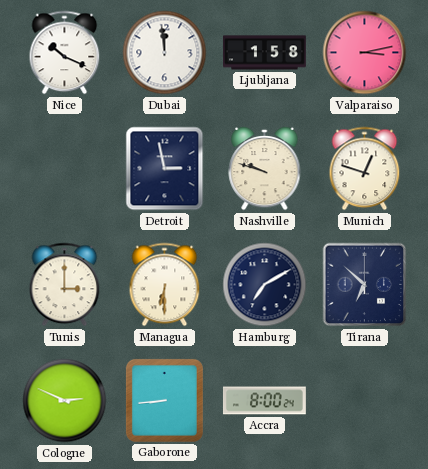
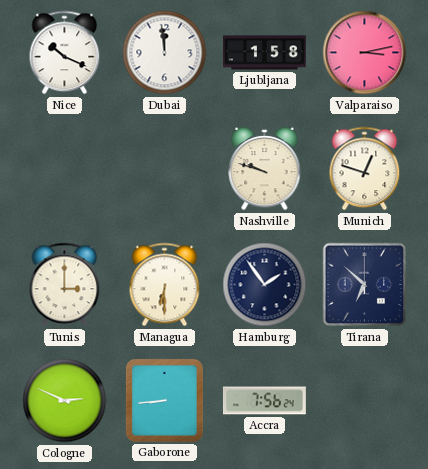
Detroit: 2:58 -> none (165, 169)
Hamburg: 7:10 -> 1:54 (265, 285)
Accra: 8:00 -> 7:56 (264, 401)
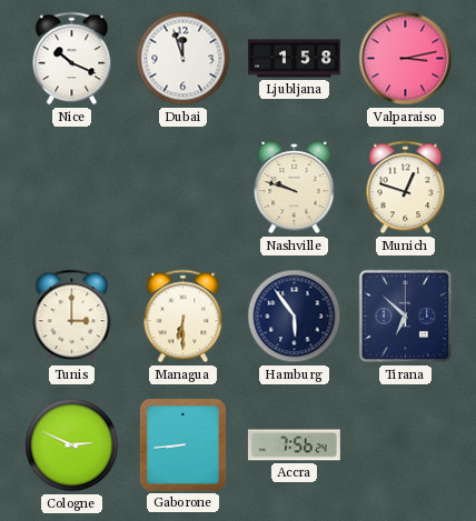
Dubai: 11:59 -> 11:57 (184, 59)
Hamburg: 1:54 -> 5:54 (295, 317)
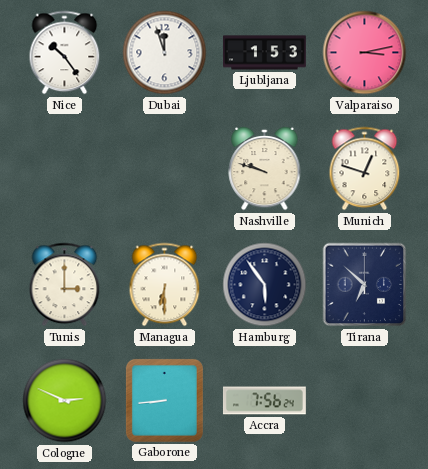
Nice: 10:19 -> 10:24 (65, 53)
Ljubljana: 1:58 -> 1:53 (265, 53)
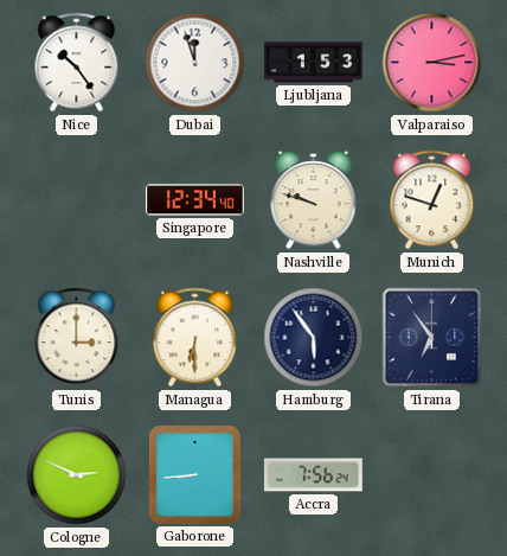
Singapore: none -> 12:34 (195, 200)
Tirana: 6:52 -> 6:54 (432, 338)
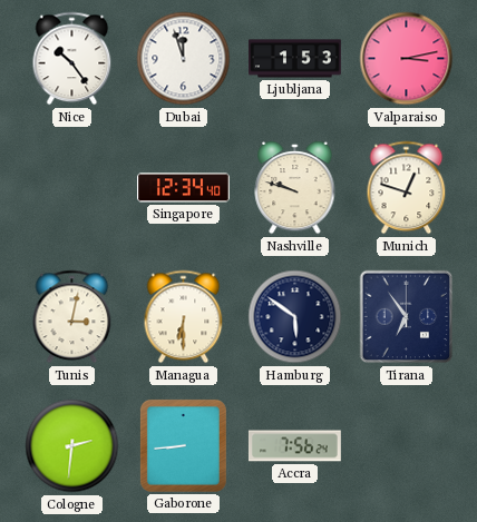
Tunis: 3:00 -> 3:02 (72, 317)
Hamburg: 5:54 -> 5:51 (295, 317)
Cologne: 2:49 -> 2:31 (72, 446)
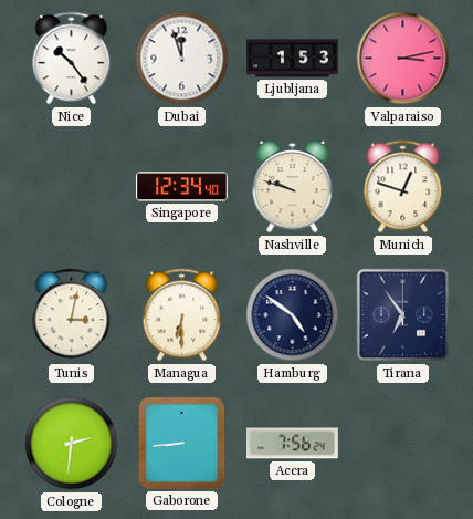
Hamburg: 5:51 -> 4:51 (293, 315)
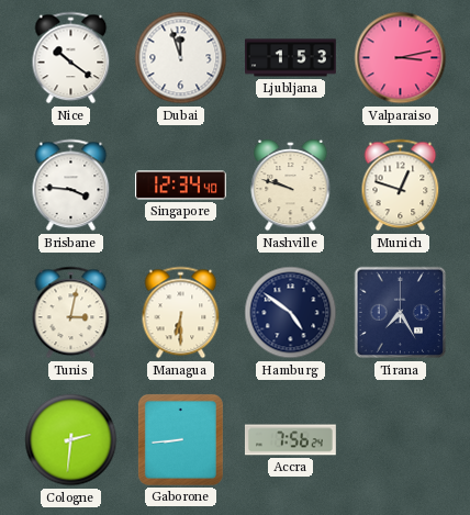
Nice: 10:24 -> 10:21 (71, 58)
Brisbane: none -> 3:46 (71, 186)
Tirana: 6:54 -> 7:25 (401, 313)
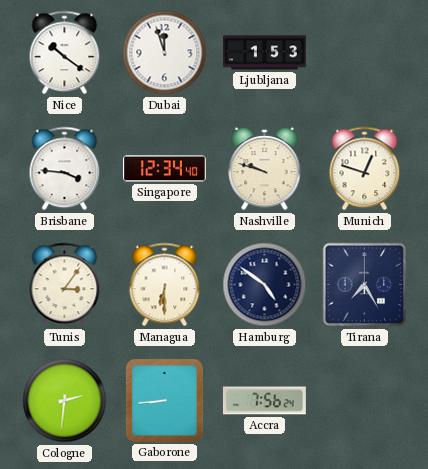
Valparaiso: 3:13 -> none (401, 58)
Tunis: 3:02 -> 3:06 (65, 285)
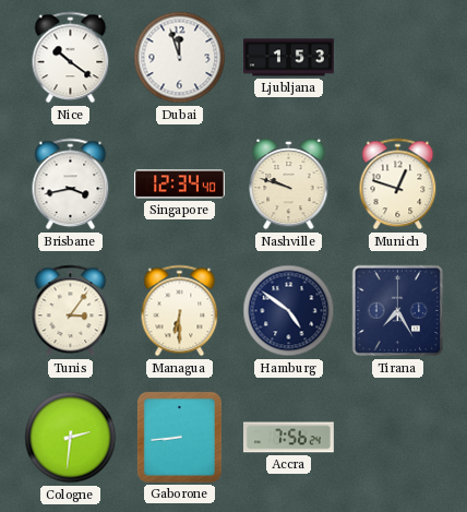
Brisbane: 3:46 -> 3:43 (71, 184)
